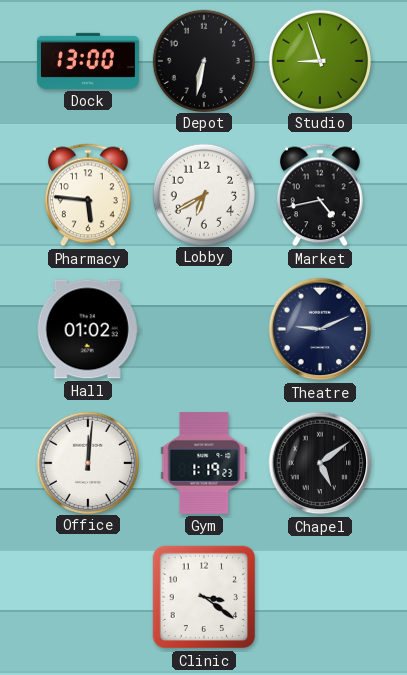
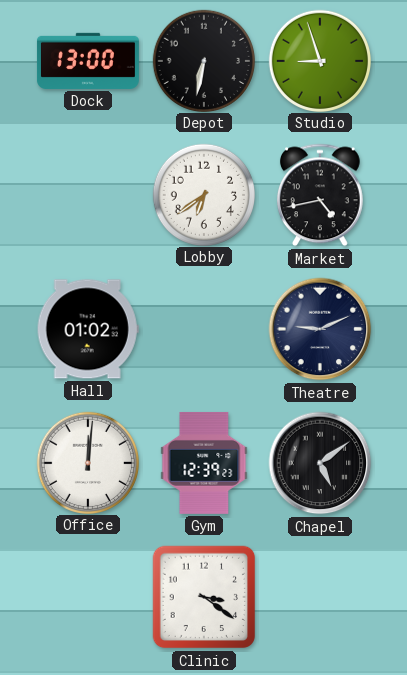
Pharmacy: 5:46 -> none (88, 195)
Lobby: 6:40 -> 6:39 (203, 194)
Gym: 1:19 -> 12:39 (204, 463)
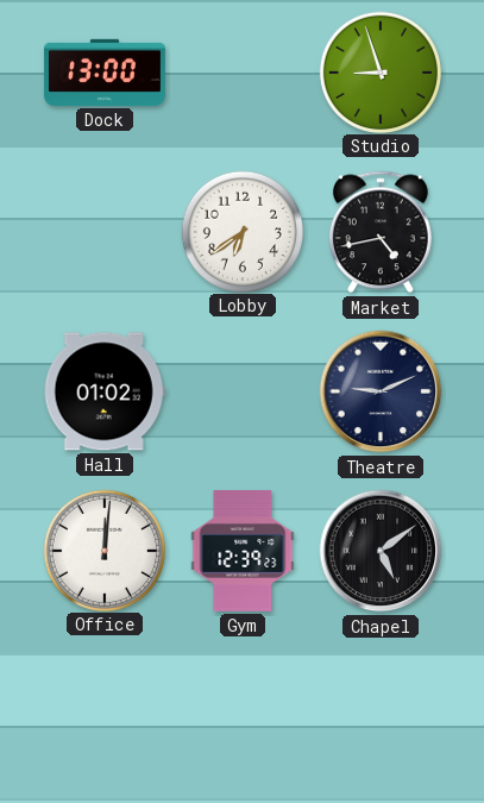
Depot: 6:32 -> none (203, 60)
Clinic: 3:21 -> none (204, 597)
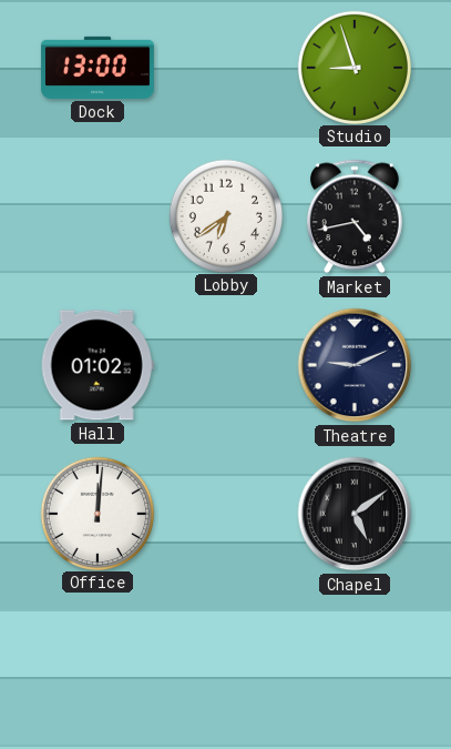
Gym: 12:39 -> none (243, 551)
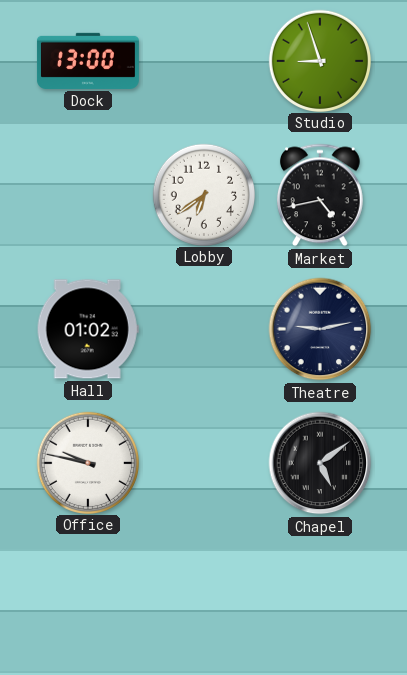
Theatre: 9:11 -> 9:13 (320, 329)
Office: 12:01 -> 9:47 (87, 462)
